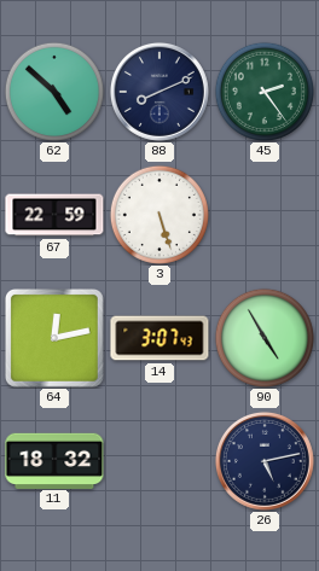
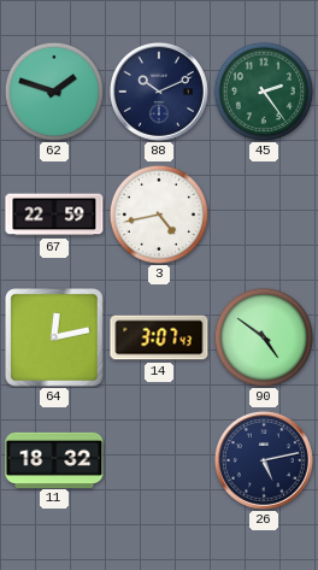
62: 4:52 -> 1:48 (54, 92)
88: 8:11 -> 10:11 (159, 92)
3: 5:27 -> 4:43 (159, 215)
90: 4:55 -> 4:51 (264, 337)
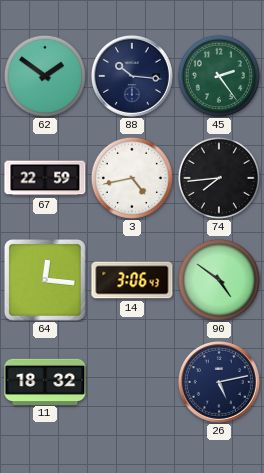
62: 1:48 -> 1:51 (45, 76)
88: 10:11 -> 10:16 (132, 76)
74: none -> 7:44 (219, 178)
64: 12:13 -> 12:16 (46, 281)
14: 3:07 -> 3:06 (132, 280)
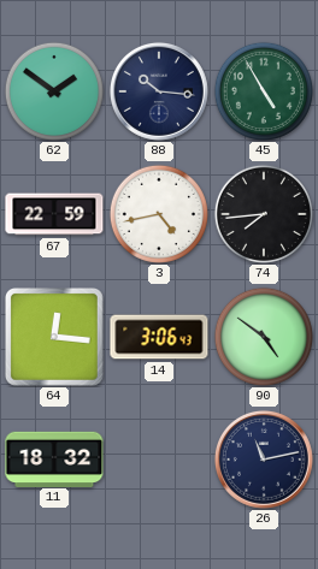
45: 2:24 -> 4:55 (264, 91)
26: 5:13 -> 11:13 (264, 460)
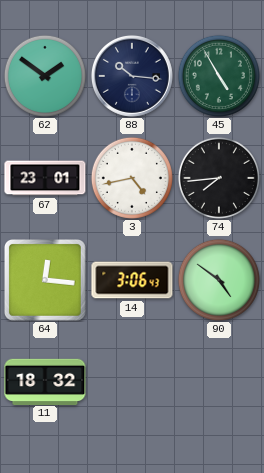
67: 22:59 -> 23:01 (45, 178)
26: 11:13 -> none (264, 460)
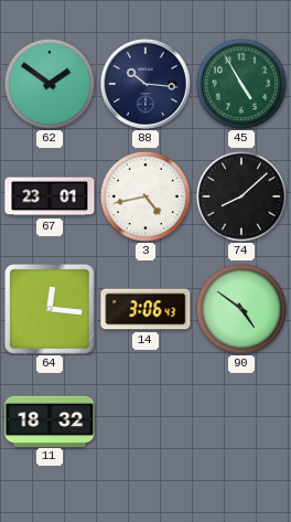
74: 7:44 -> 8:08 (241, 196)
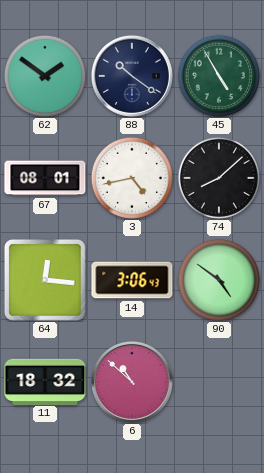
88: 10:16 -> 10:21 (132, 76)
67: 23:01 -> 08:01 (45, 178)
6: none -> 10:52 (132, 382)
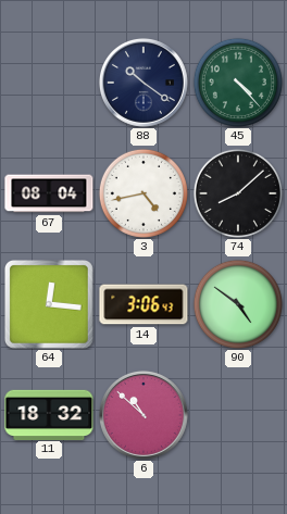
62: 1:51 -> none (45, 76)
45: 4:55 -> 4:23 (238, 83)
67: 08:01 -> 08:04 (49, 193)
